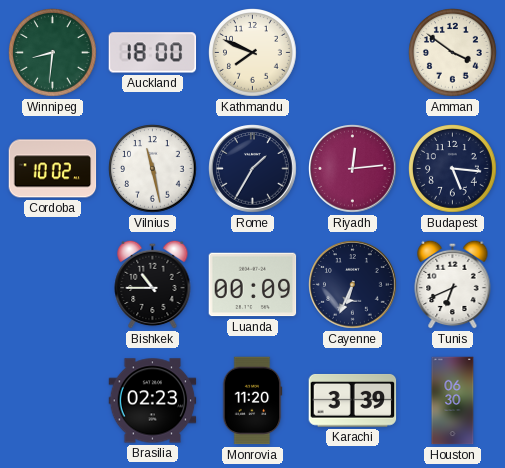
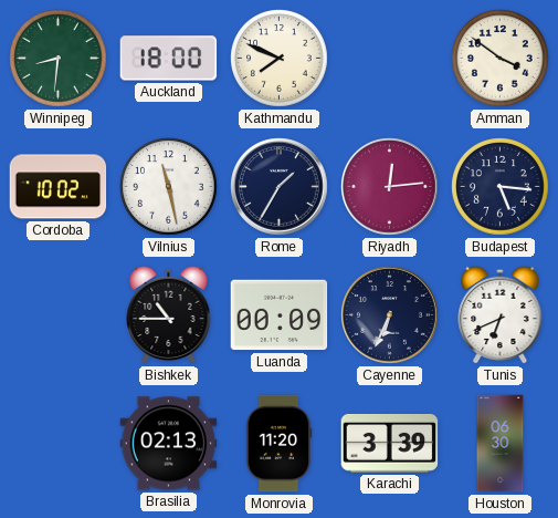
Brasilia: 02:23 -> 02:13 (169, 444)
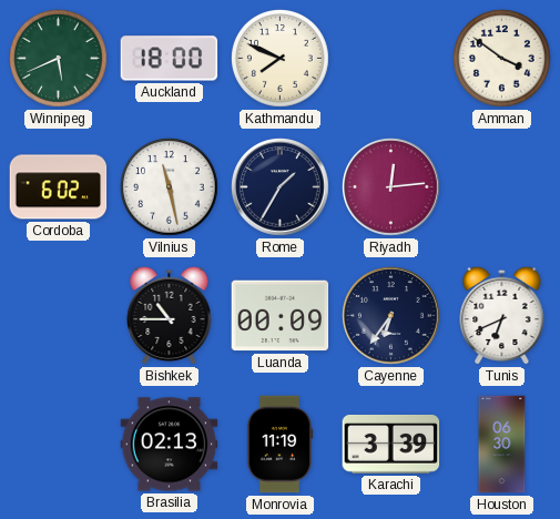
Winnipeg: 8:31 -> 5:41 (59, 59)
Cordoba: 10:02 -> 6:02 (59, 187)
Budapest: 5:16 -> none (501, 187)
Cayenne: 6:34 -> 6:36 (391, 316)
Monrovia: 11:20 -> 11:19 (279, 445)
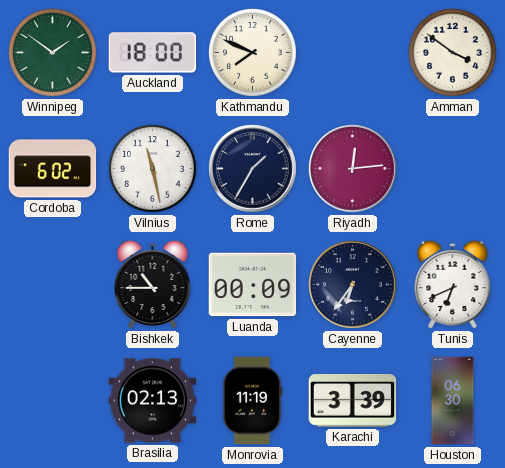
Winnipeg: 5:41 -> 1:51 (53, 53)
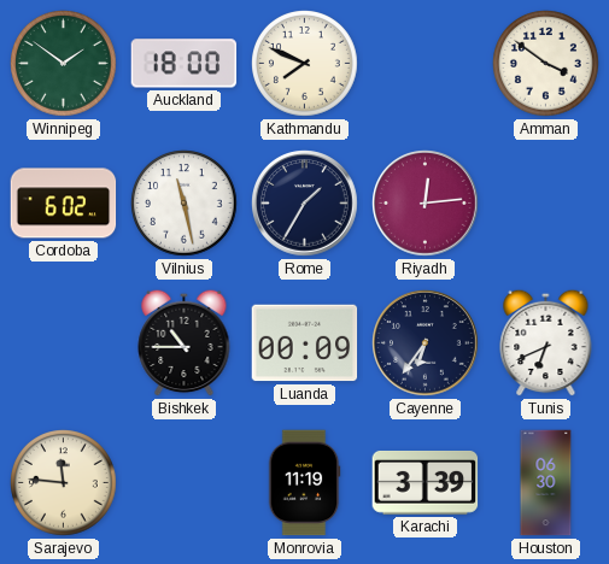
Sarajevo: none -> 11:46 (64, 483)
Brasilia: 02:13 -> none (153, 401)
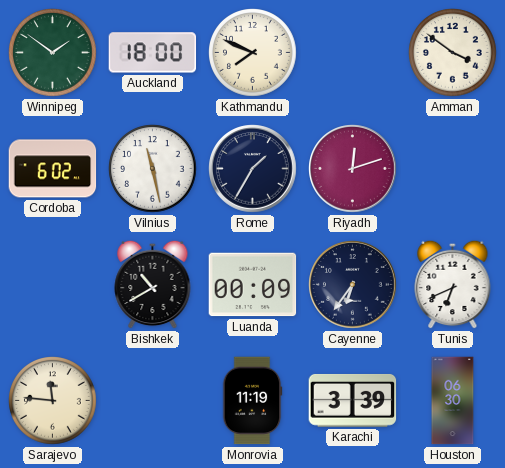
Riyadh: 12:14 -> 12:12 (353, 169)
Bishkek: 10:45 -> 10:40 (153, 284)
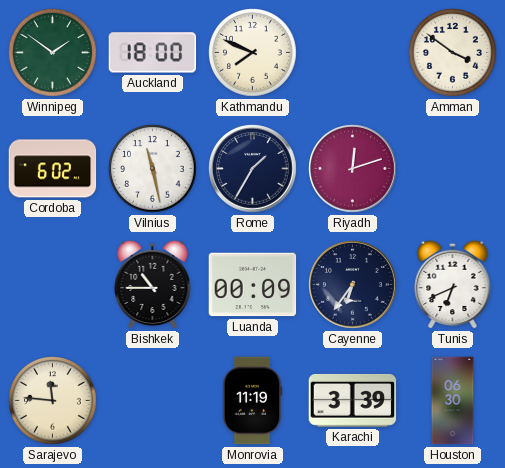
Bishkek: 10:40 -> 10:45 (153, 284)
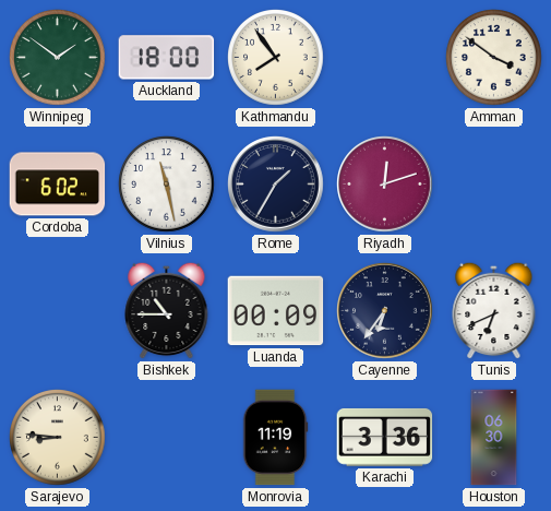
Kathmandu: 7:49 -> 7:54 (276, 58)
Sarajevo: 11:46 -> 8:46 (58, 438)
Karachi: 3:39 -> 3:36 (385, 437)
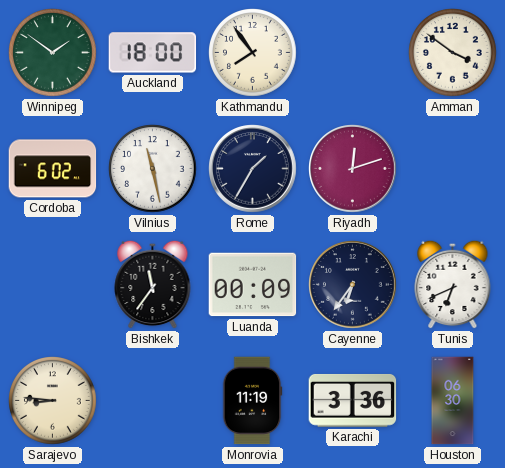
Bishkek: 10:45 -> 11:36 (153, 284)
